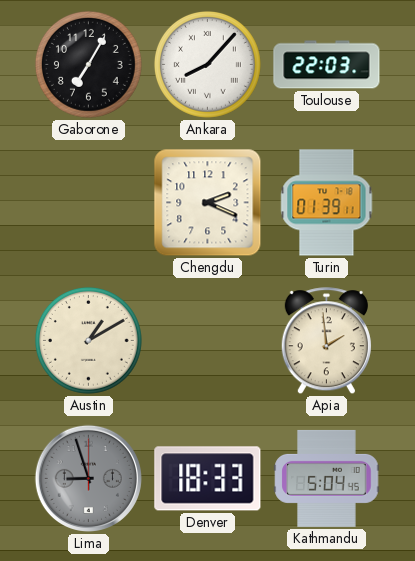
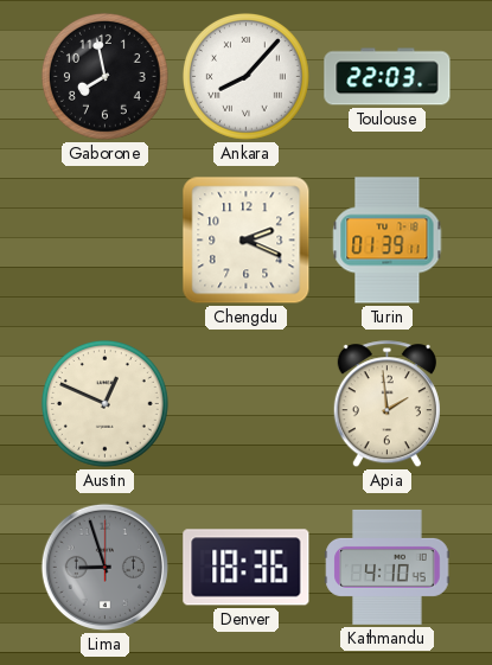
Gaborone: 7:05 -> 7:58 (104, 77)
Austin: 1:10 -> 12:49 (104, 404)
Denver: 18:33 -> 18:36 (247, 568)
Kathmandu: 5:04 -> 4:10 (388, 567)
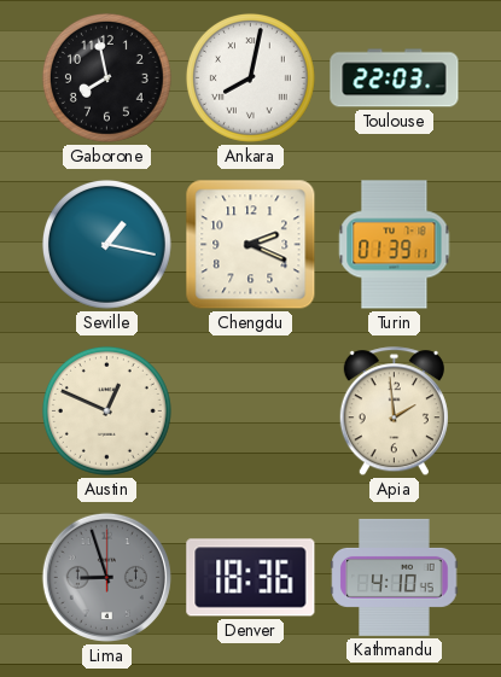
Ankara: 8:07 -> 8:02 (250, 78)
Seville: none -> 1:17 (106, 245)
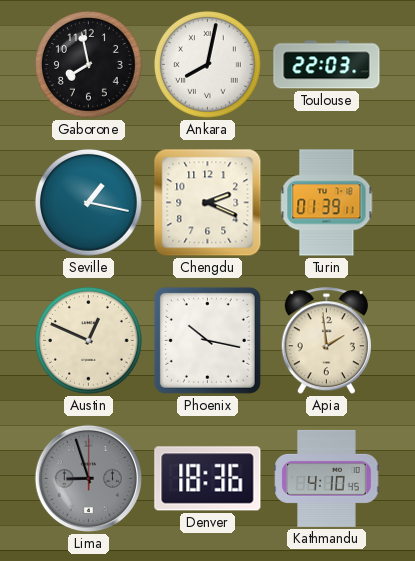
Phoenix: none -> 10:17 (207, 340)
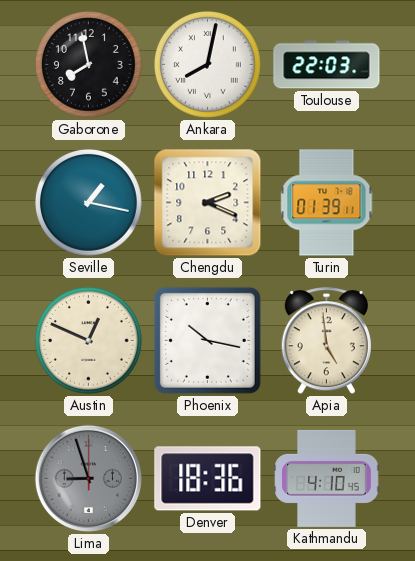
Apia: 1:59 -> 4:59 (326, 341)
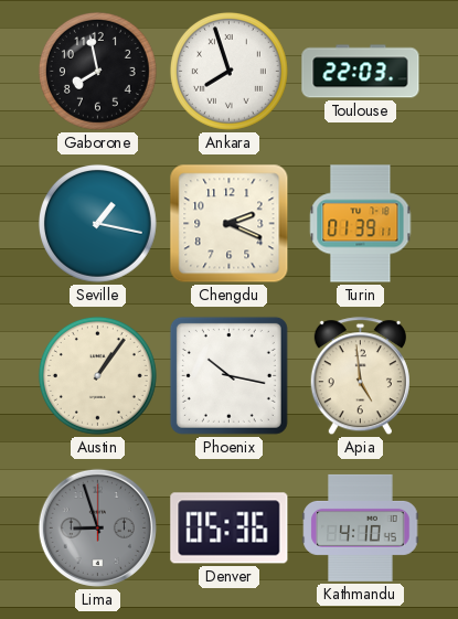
Ankara: 8:02 -> 7:57 (228, 72)
Austin: 12:49 -> 1:06 (97, 376)
Denver: 18:36 -> 05:36 (230, 529)
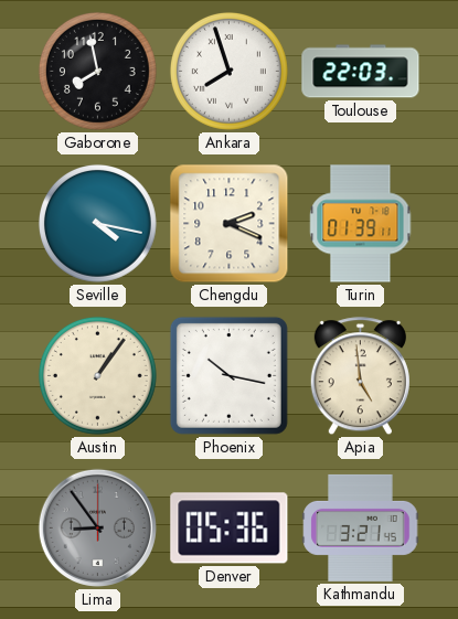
Seville: 1:17 -> 4:17 (97, 224)
Lima: 8:57 -> 8:54 (97, 527)
Kathmandu: 4:10 -> 3:21 (361, 527)
